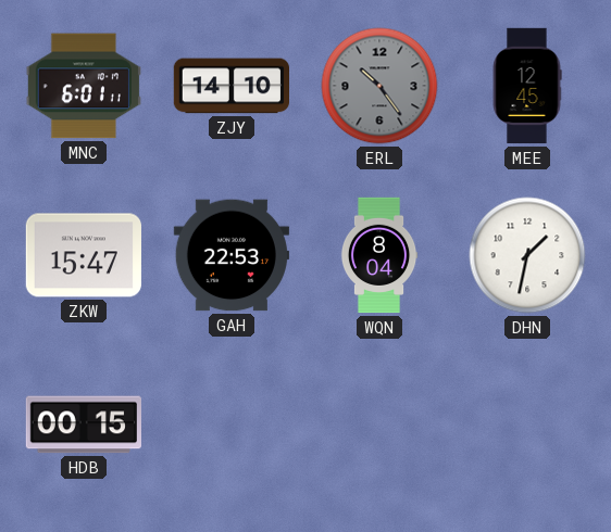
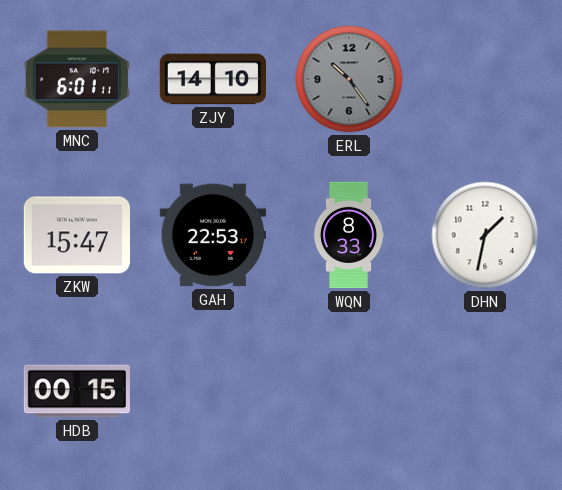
MEE: 12:45 -> none (527, 86)
WQN: 8:04 -> 8:33 (349, 235)
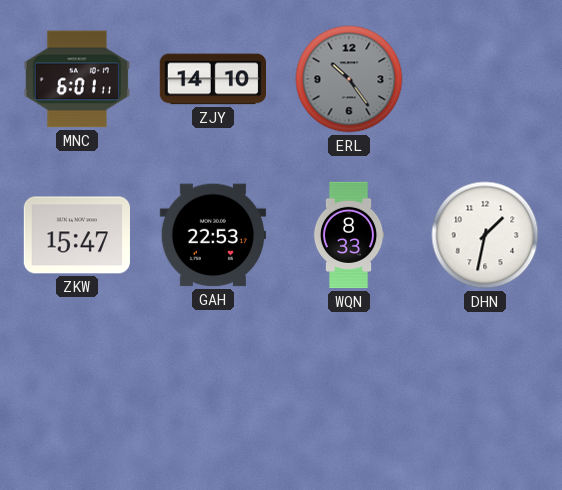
HDB: 00:15 -> none (76, 391)
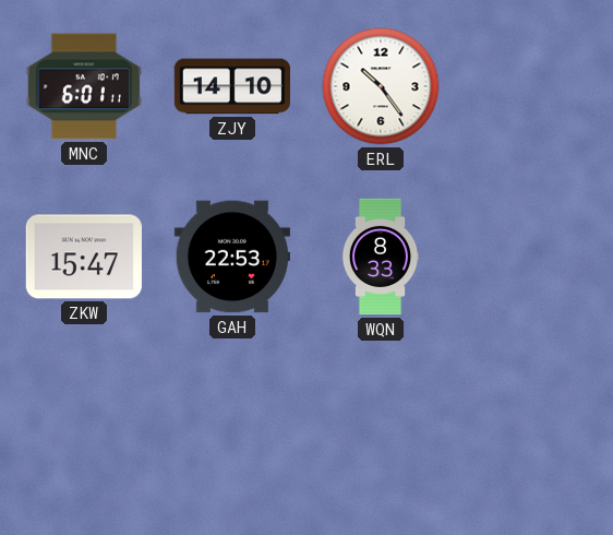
ERL dial: grey -> white (381, 86)
DHN: 1:32 -> none (485, 235)
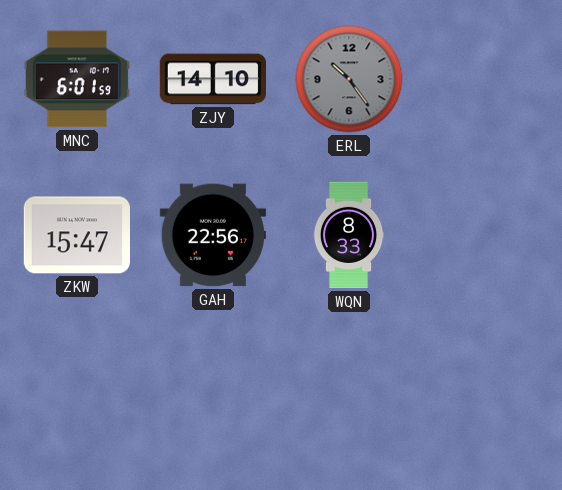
MNC: 6:01:11 -> 6:01:59 (77, 79)
ERL dial: white -> grey (349, 79)
GAH: 22:53 -> 22:56 (212, 235)
